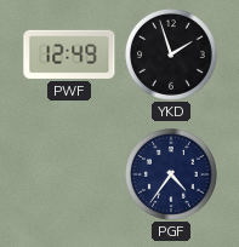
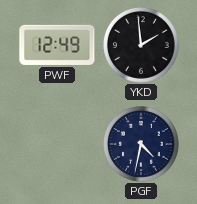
YKD: 1:57 -> 1:59 (142, 46)
PGF: 4:36 -> 4:32 (142, 145)
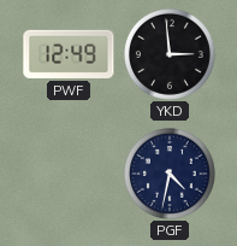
YKD: 1:59 -> 2:59 (171, 55)
